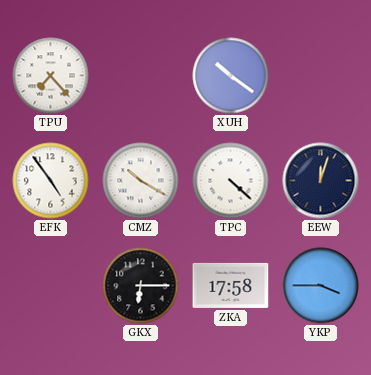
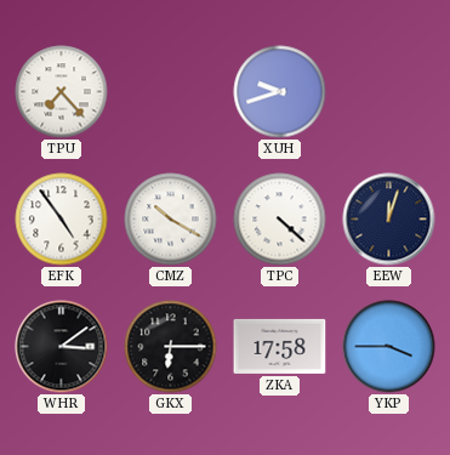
XUH: 10:21 -> 9:42 (280, 92)
WHR: none -> 3:09 (62, 347)
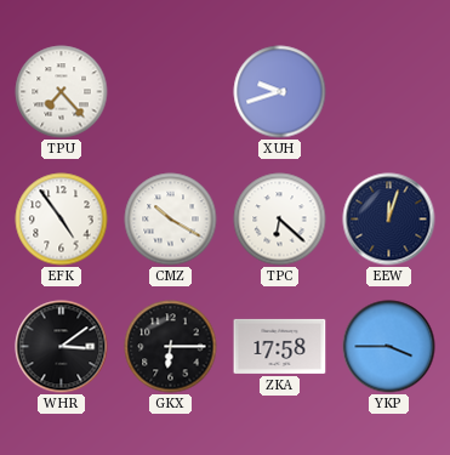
TPC: 4:22 -> 6:22 (280, 220)
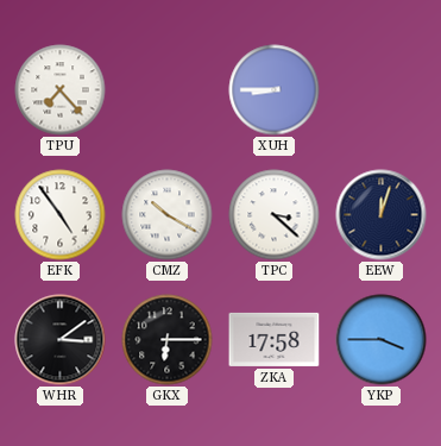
XUH: 9:42 -> 8:45 (275, 90)
TPC: 6:22 -> 3:22 (275, 215)
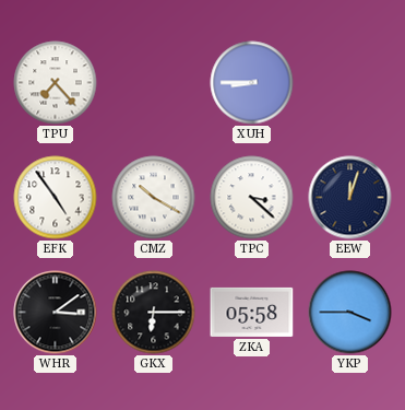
ZKA: 17:58 -> 05:58 (252, 312)
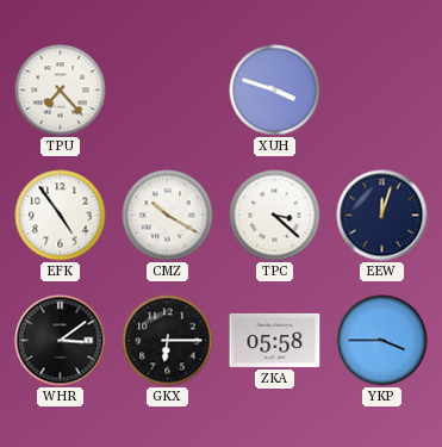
XUH: 8:45 -> 3:48 (275, 91)
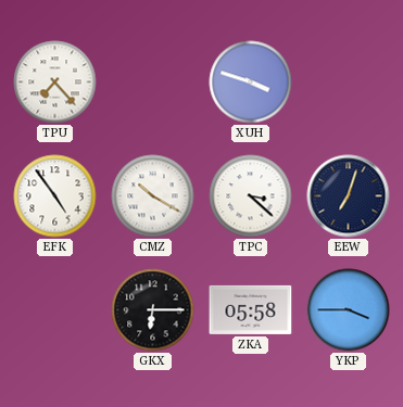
EEW: 12:03 -> 7:03 (349, 196)
WHR: 3:09 -> none (61, 341)
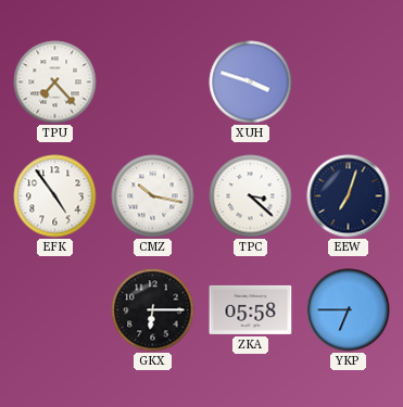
CMZ: 10:20 -> 10:17 (153, 196)
YKP: 3:45 -> 6:45 (349, 310)
